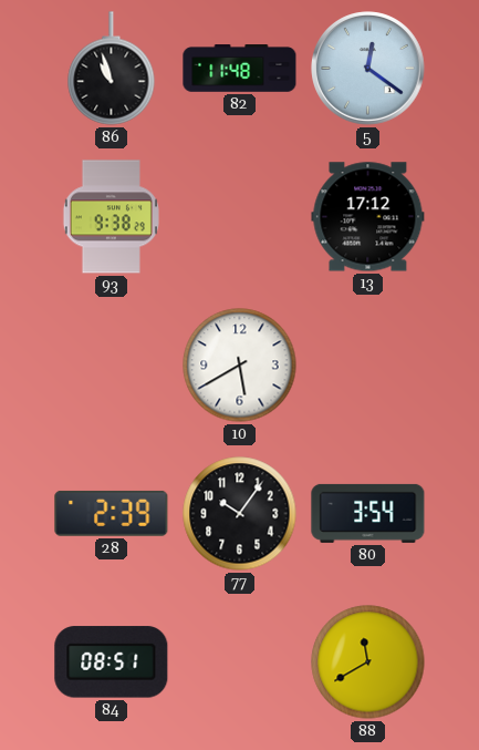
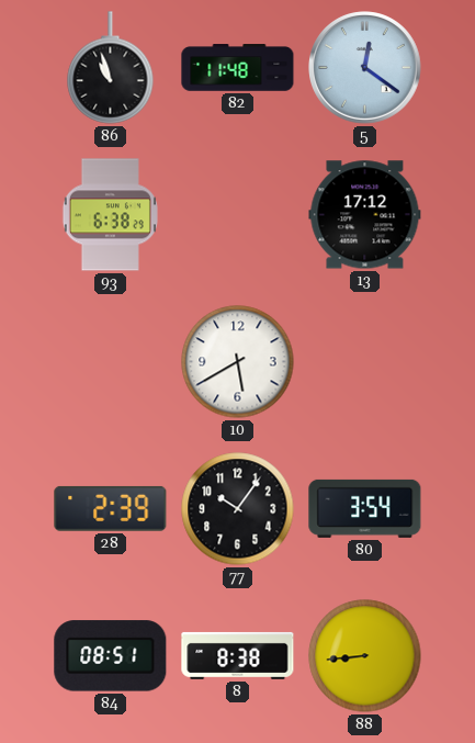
93: 9:38 -> 6:38 (110, 215)
8: none -> 8:38 (238, 655)
88: 11:40 -> 8:44 (365, 656)
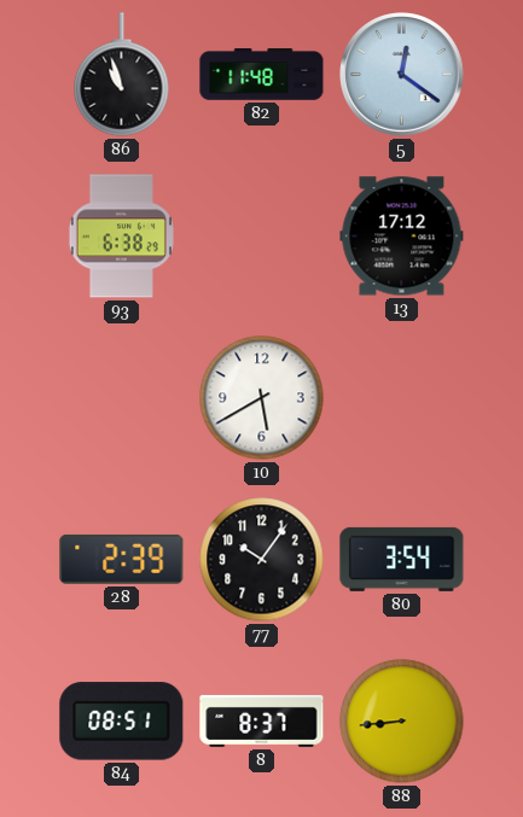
8: 8:38 -> 8:37 (262, 720)
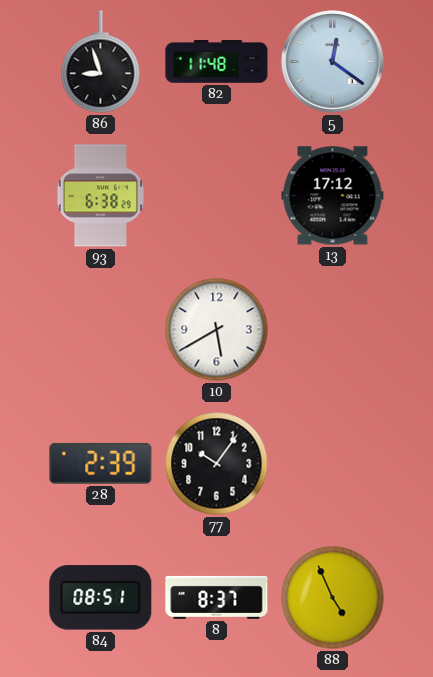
86: 10:57 -> 8:57 (101, 62)
80: 3:54 -> none (402, 559)
88: 8:44 -> 4:56 (333, 598)
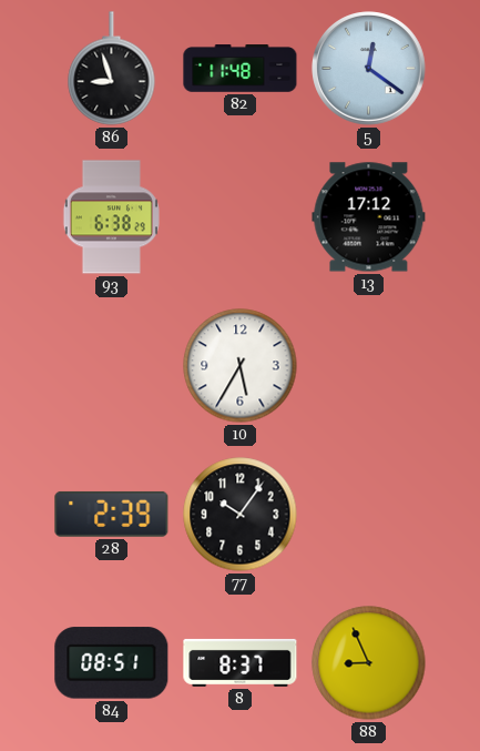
10: 5:40 -> 5:35 (241, 366)
88: 4:56 -> 8:56 (369, 663)
